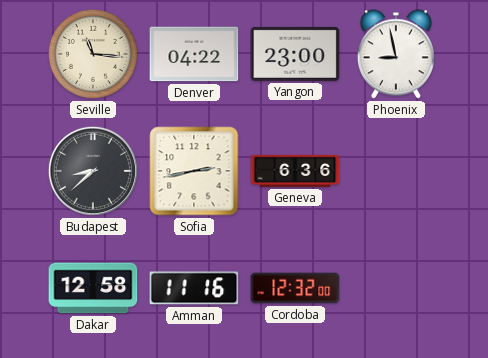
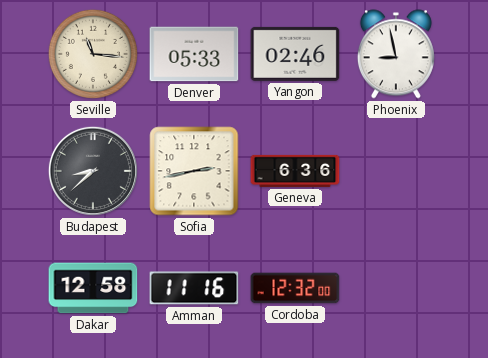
Denver: 04:22 -> 05:33 (194, 54)
Yangon: 23:00 -> 02:46 (295, 54)
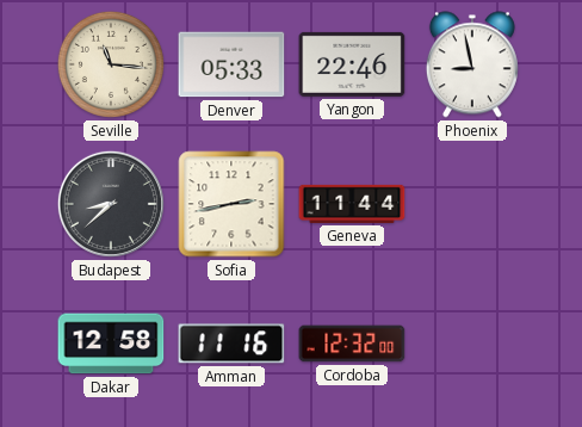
Yangon: 02:46 -> 22:46 (352, 64)
Geneva: 6:36 -> 11:44 (352, 204)
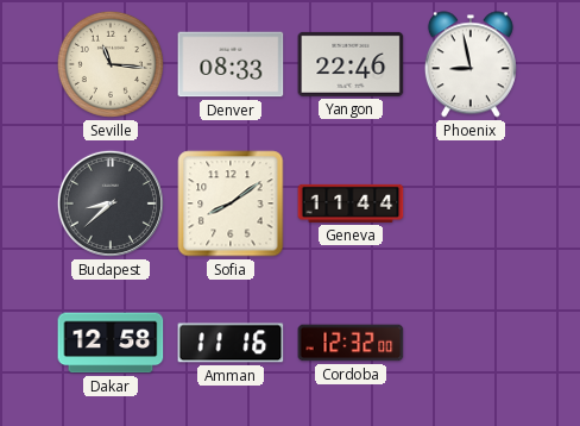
Denver: 05:33 -> 08:33 (231, 64)
Sofia: 2:43 -> 8:09 (231, 203)
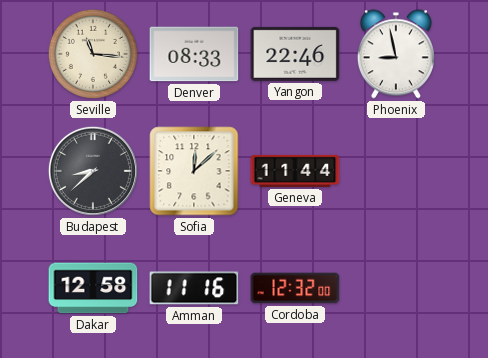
Sofia: 8:09 -> 12:08 (194, 171)
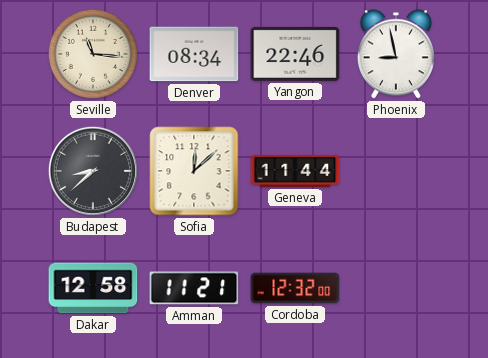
Denver: 08:33 -> 08:34 (194, 54)
Amman: 11:16 -> 11:21 (194, 288)
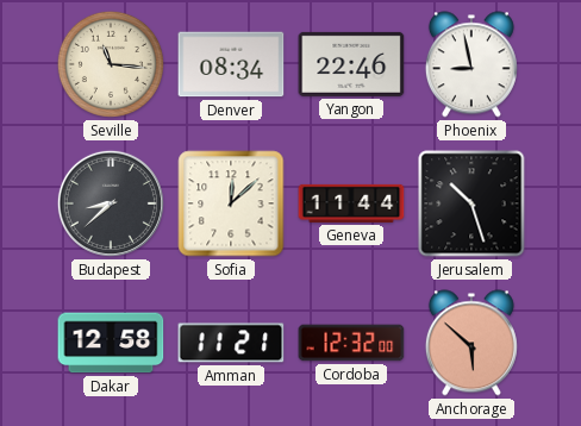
Jerusalem: none -> 10:27 (471, 203)
Anchorage: none -> 5:52 (471, 343)
